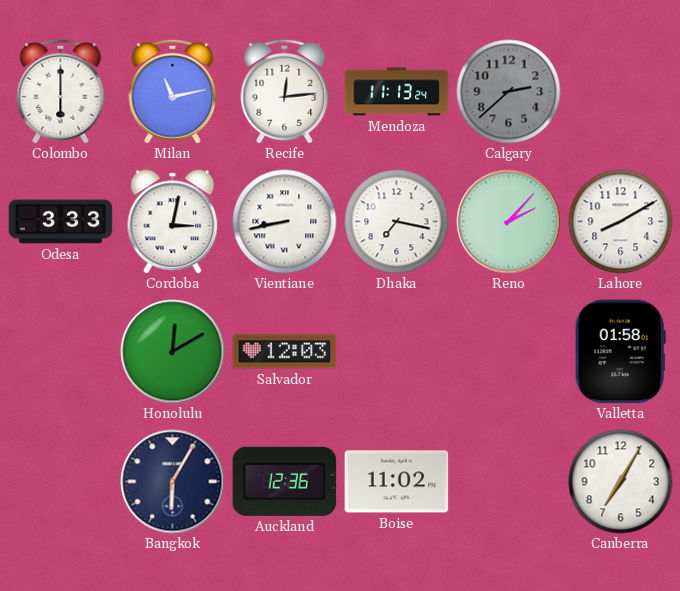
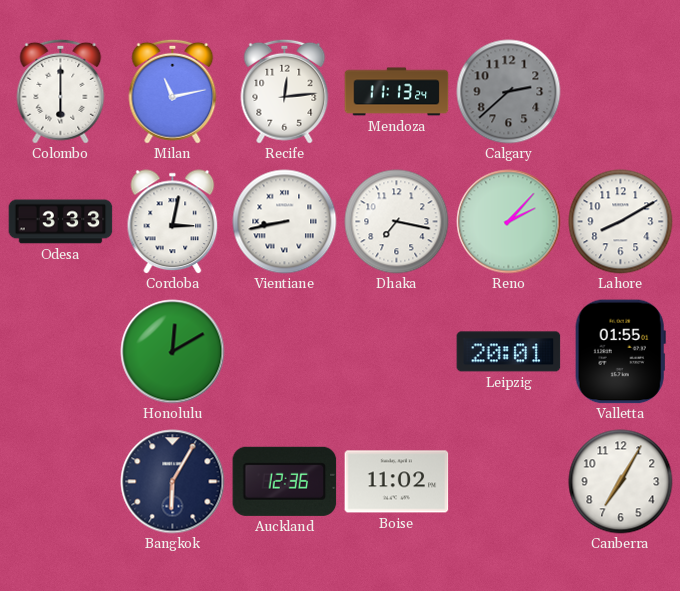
Salvador: 12:03 -> none (285, 352)
Leipzig: none -> 20:01 (509, 352)
Valletta: 01:58 -> 01:55 (620, 352)
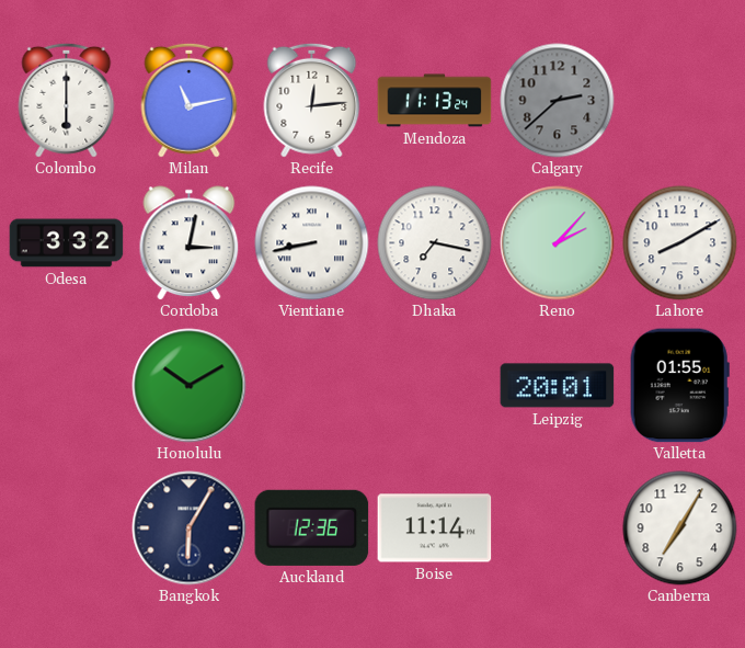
Odesa: 3:33 -> 3:32 (67, 243)
Honolulu: 12:10 -> 10:10 (190, 386)
Boise: 11:02 -> 11:14 (435, 528)
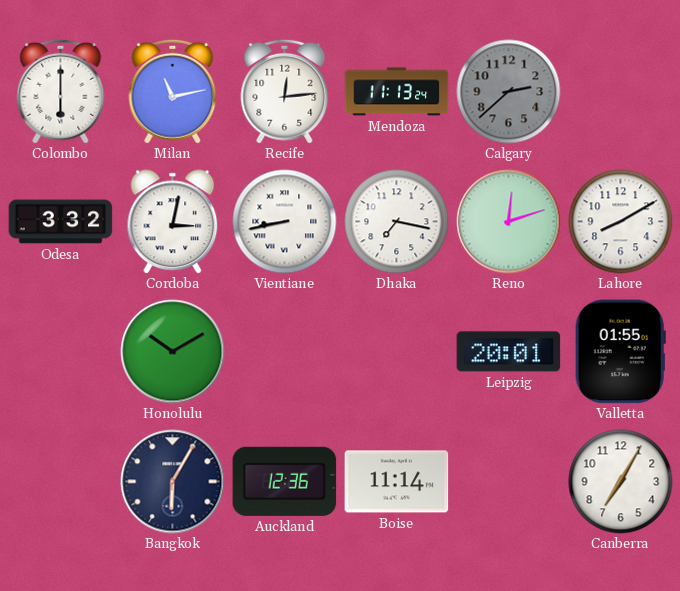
Reno: 2:07 -> 12:12 (509, 222)
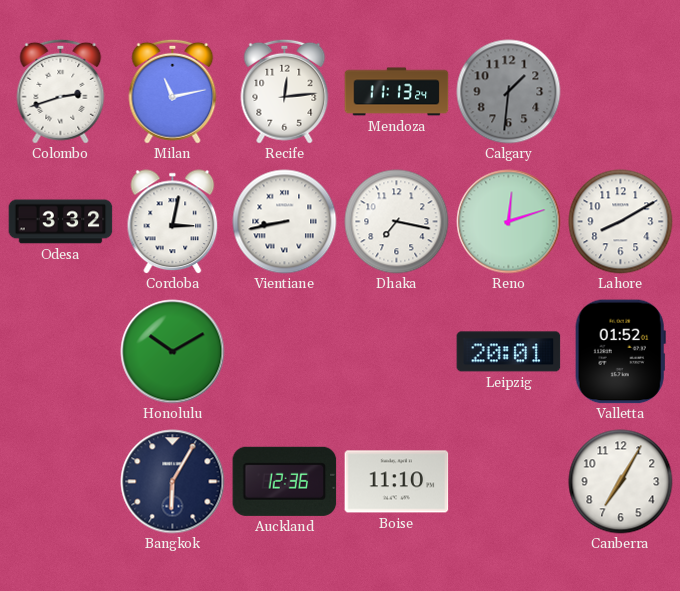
Colombo: 6:00 -> 2:42 (61, 91)
Calgary: 2:38 -> 1:31 (509, 92)
Valletta: 01:55 -> 01:52 (620, 352)
Boise: 11:14 -> 11:10 (397, 482)
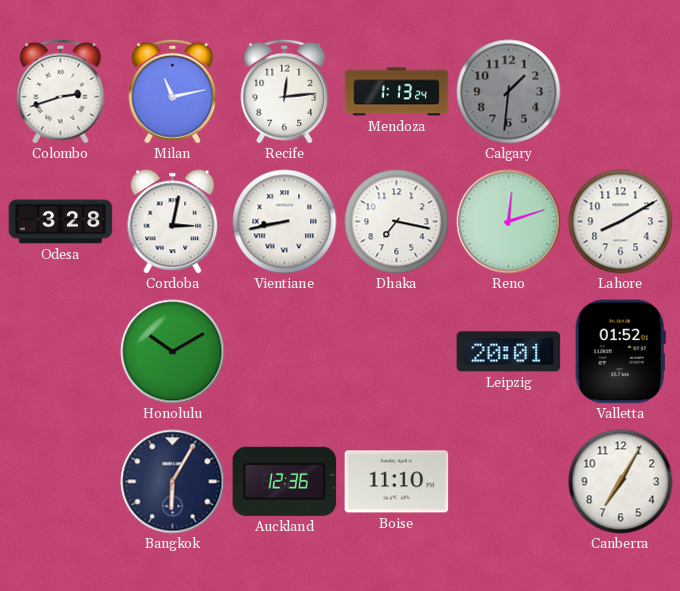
Mendoza: 11:13 -> 1:13 (397, 92)
Odesa: 3:32 -> 3:28 (61, 222)
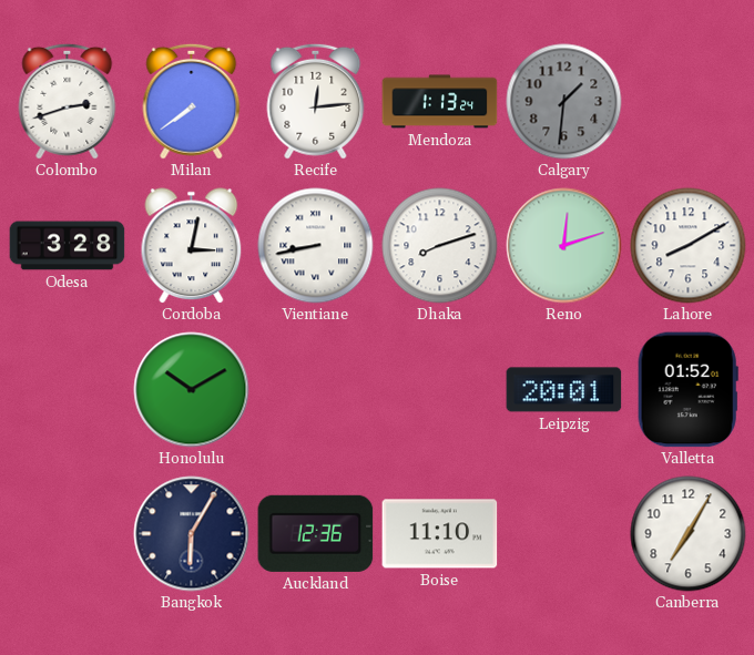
Milan: 11:13 -> 7:39 (192, 101)
Dhaka: 7:17 -> 8:12 (440, 246)
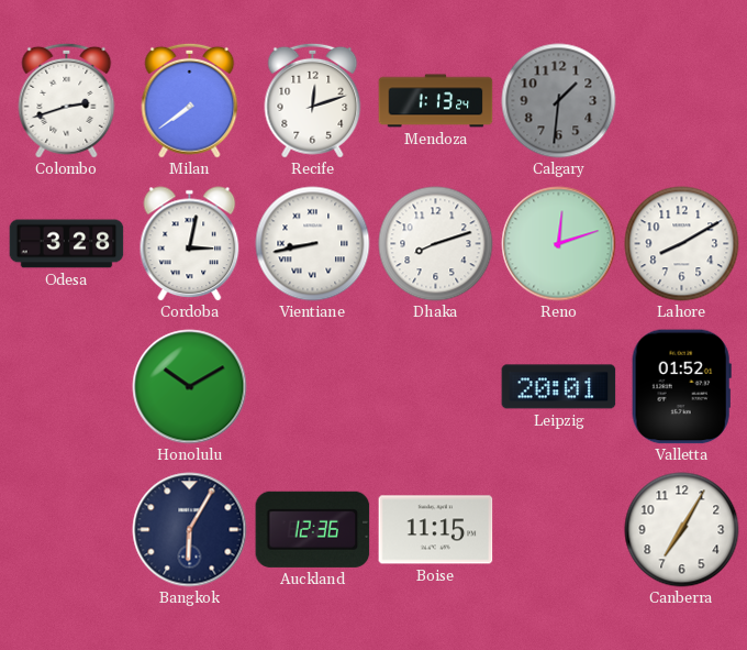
Recife: 12:14 -> 12:12 (313, 100)
Boise: 11:10 -> 11:15 (436, 530)
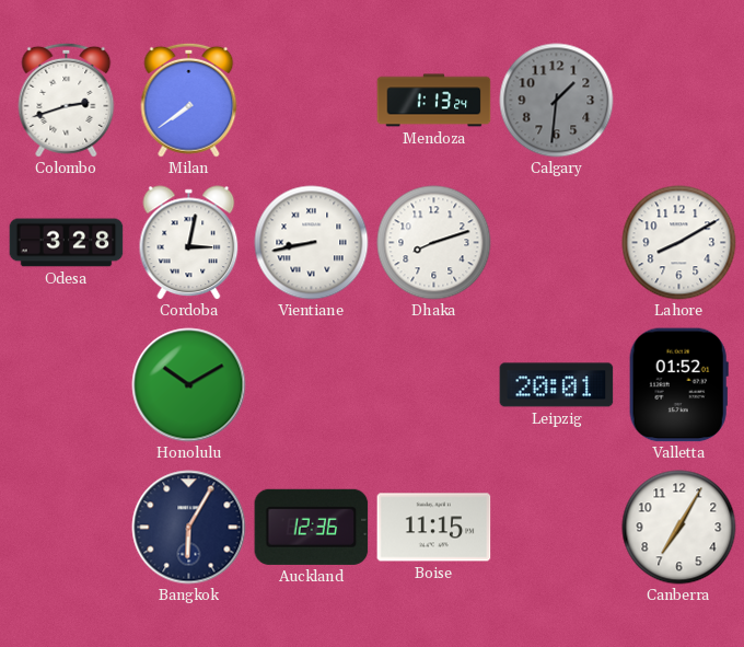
Recife: 12:12 -> none (313, 100)
Reno: 12:12 -> none (559, 244)
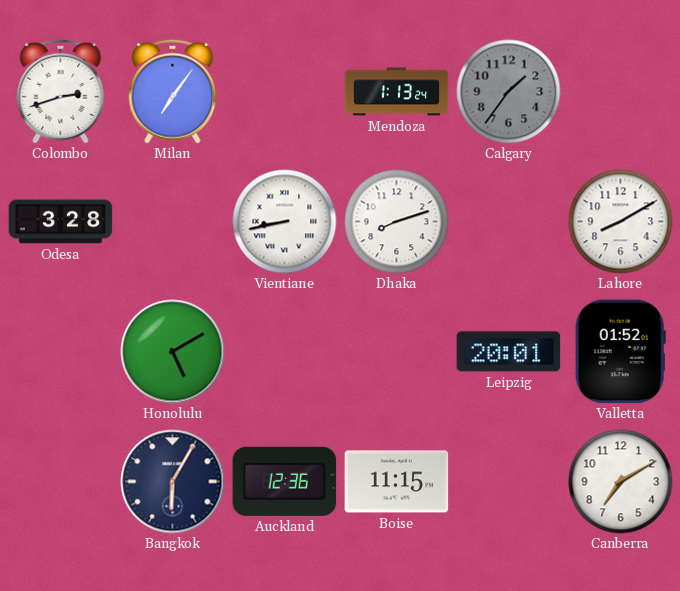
Milan: 7:39 -> 7:06 (173, 91)
Calgary: 1:31 -> 1:36 (509, 92)
Cordoba: 3:02 -> none (189, 243)
Honolulu: 10:10 -> 5:10 (173, 352)
Canberra: 7:05 -> 7:10 (621, 482)
